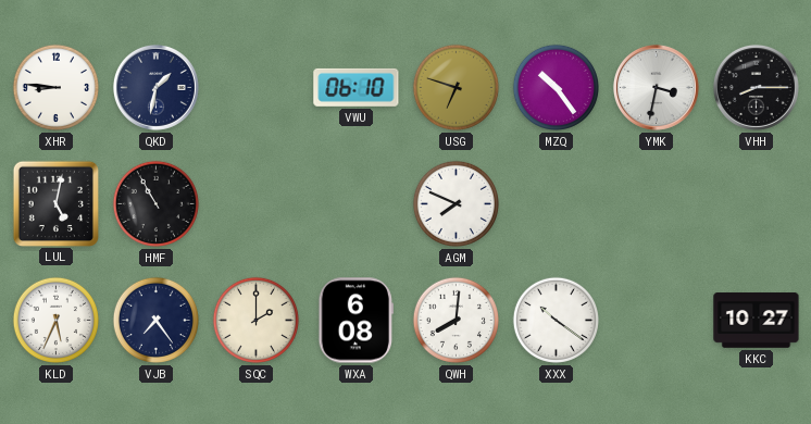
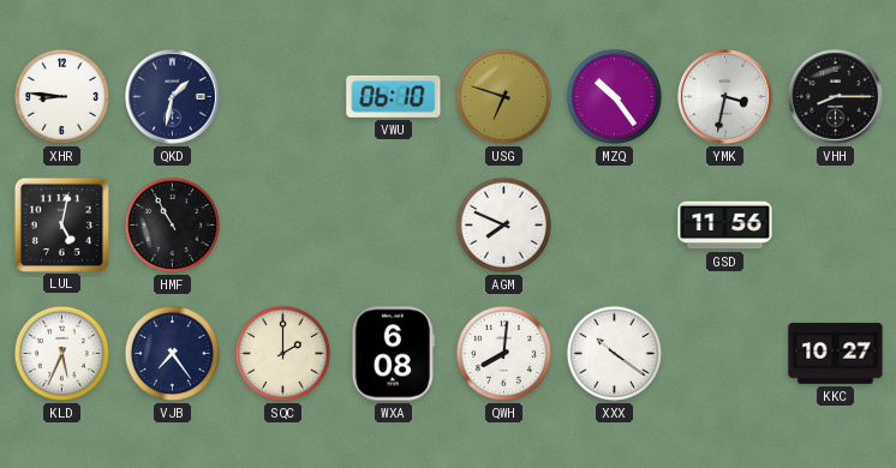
GSD: none -> 11:56 (725, 226)
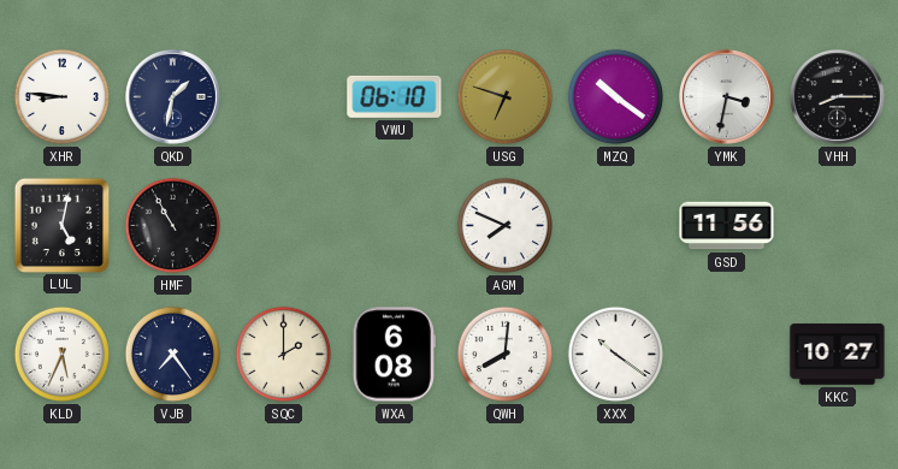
MZQ: 10:24 -> 10:21 (615, 96)
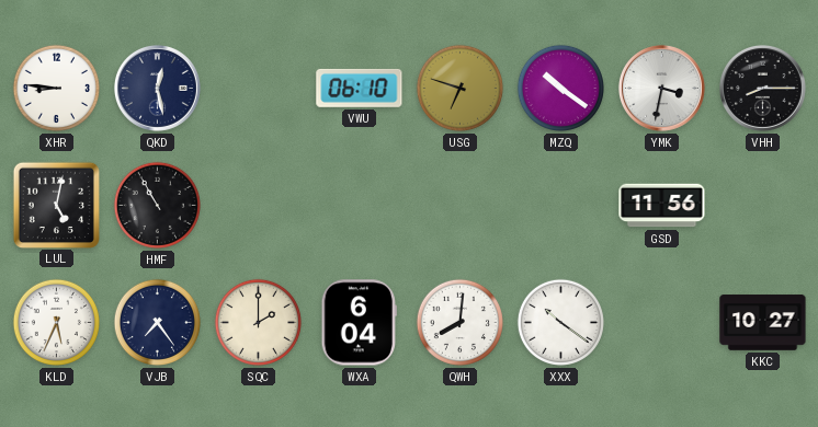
QKD: 1:32 -> 12:28 (157, 88)
AGM: 7:49 -> none (504, 225)
WXA: 6:08 -> 6:04 (359, 323)
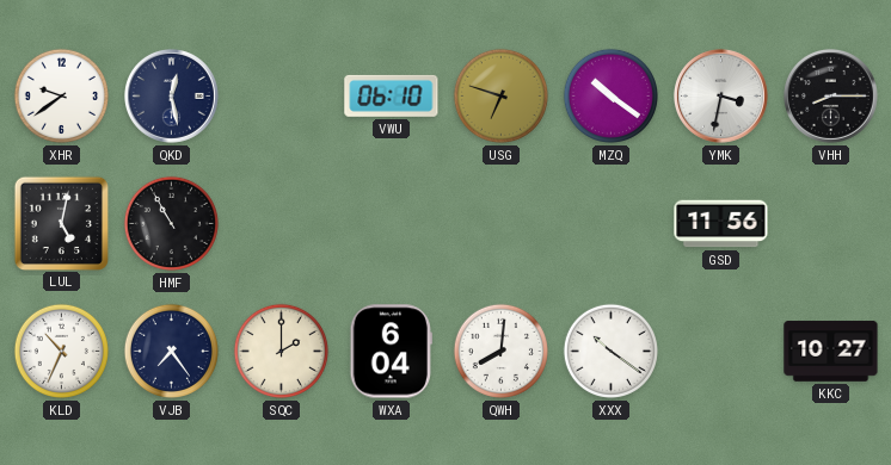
XHR: 8:46 -> 9:39 (61, 95)
KLD: 5:34 -> 10:34 (61, 351)
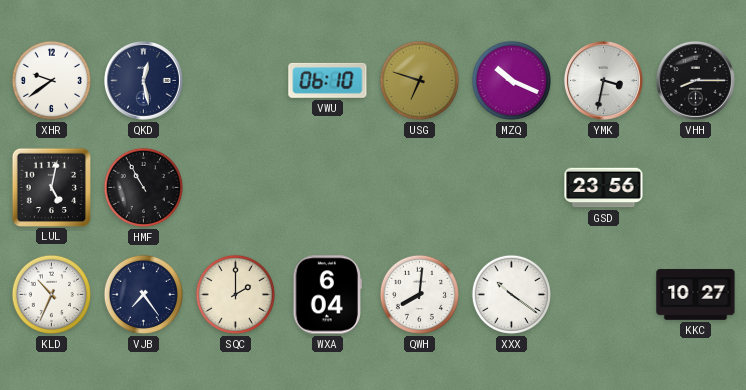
MZQ: 10:21 -> 10:19 (511, 80)
GSD: 11:56 -> 23:56 (604, 188)
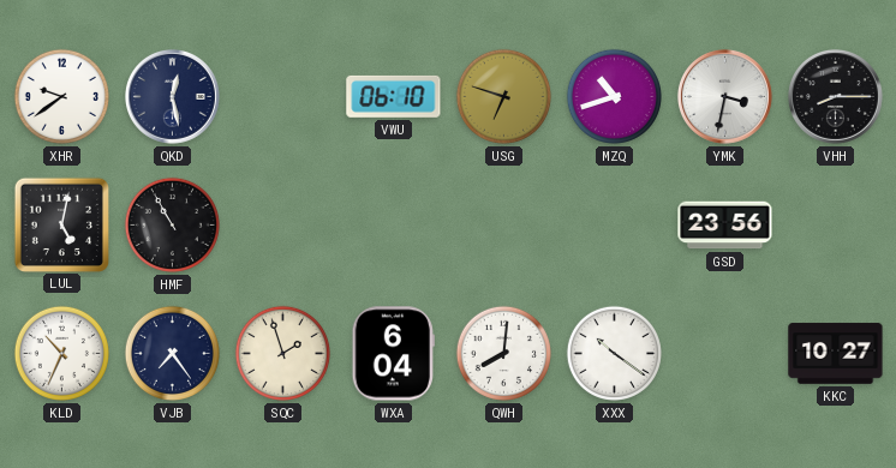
MZQ: 10:19 -> 10:42 (614, 96)
SQC: 2:00 -> 1:57 (282, 353)
